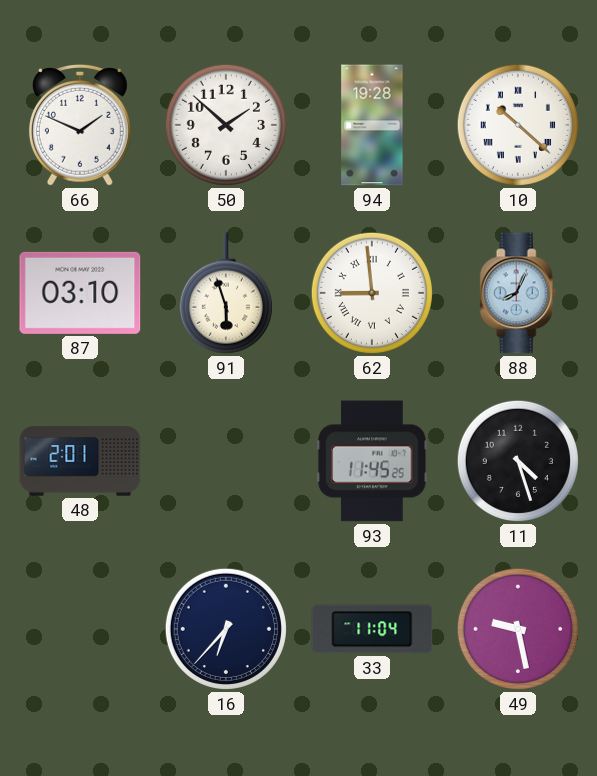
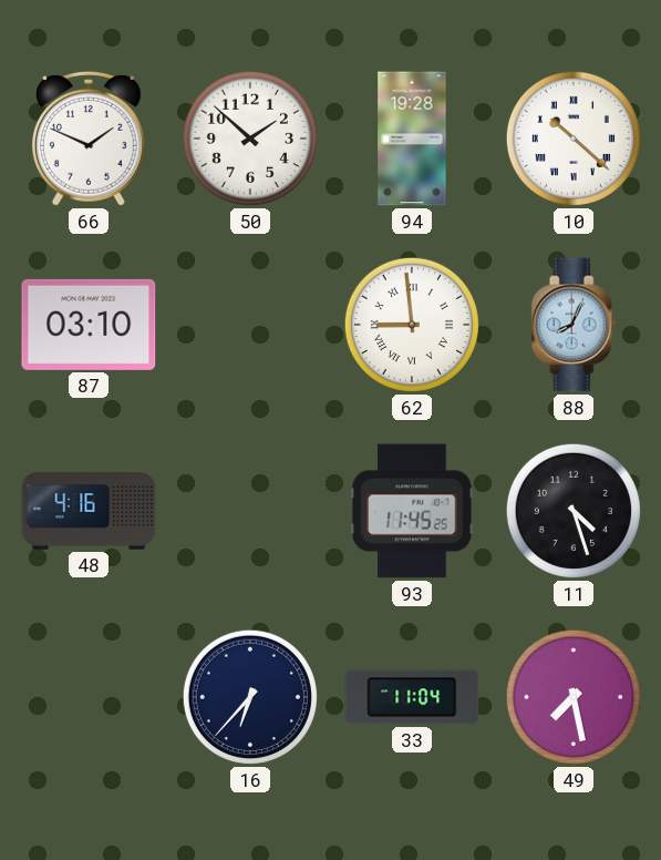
91: 5:57 -> none (226, 293)
48: 2:01 -> 4:16 (89, 511)
49: 9:28 -> 7:28 (574, 697)
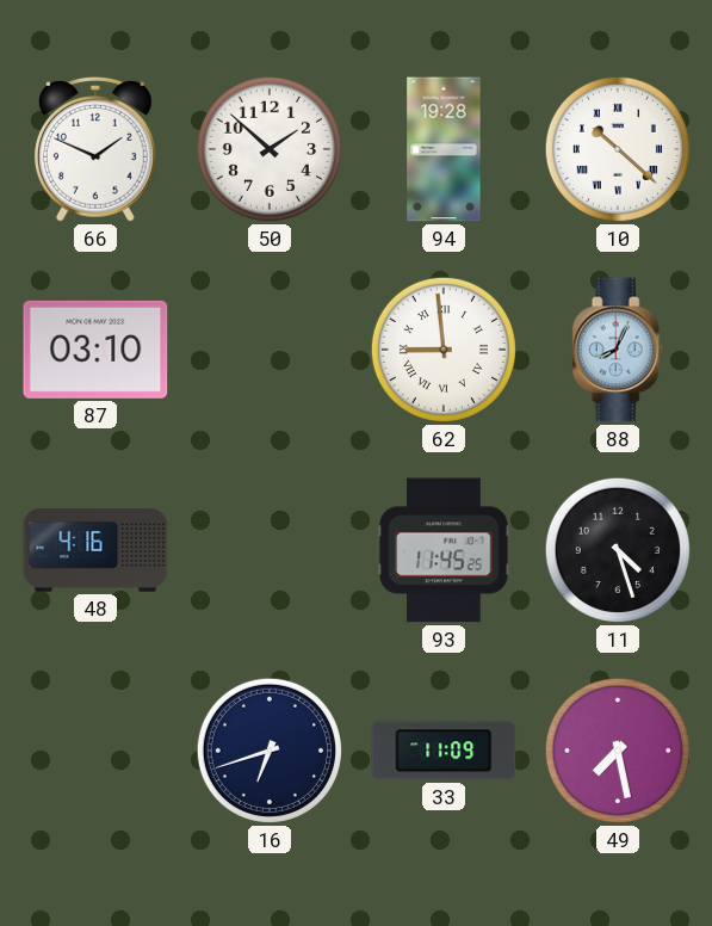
16: 6:37 -> 6:42 (270, 751)
33: 11:04 -> 11:09 (444, 751)
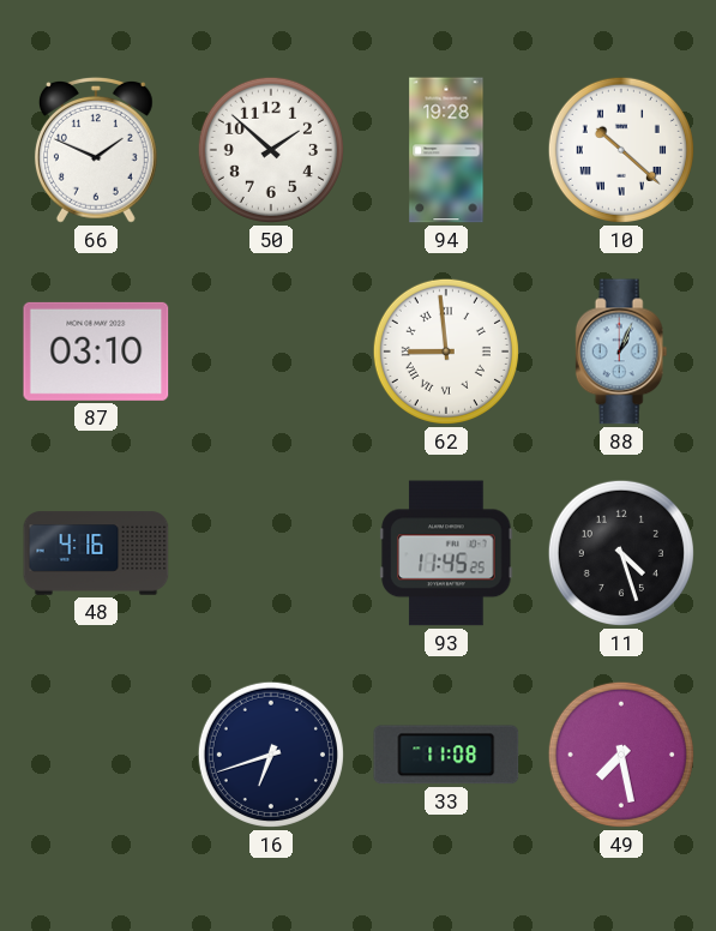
88: 8:04 -> 1:04 (621, 352)
33: 11:09 -> 11:08 (446, 755)
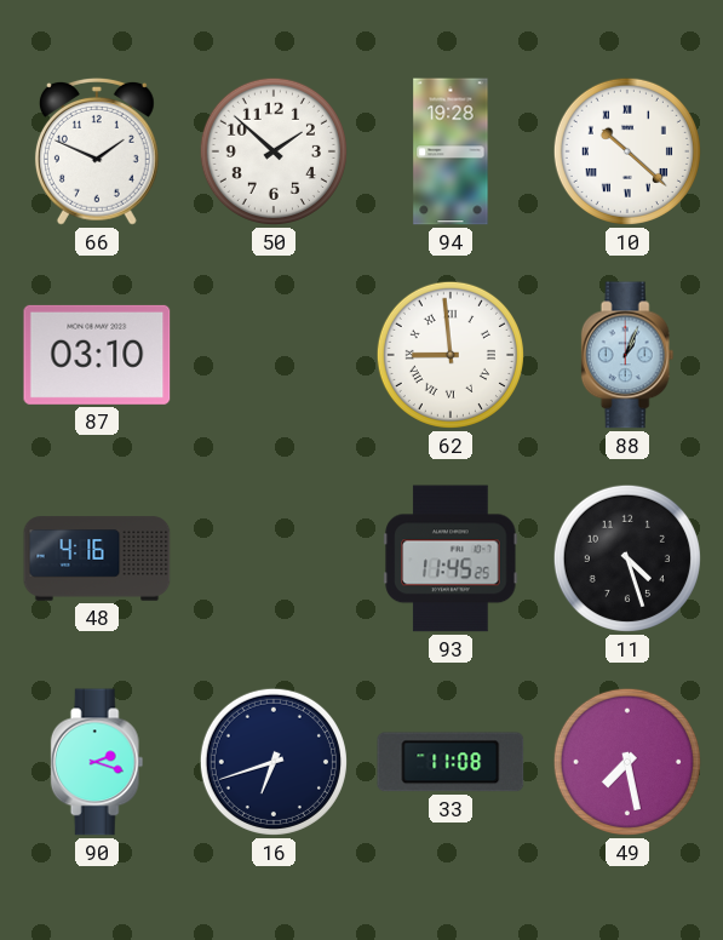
90: none -> 2:18 (97, 762)
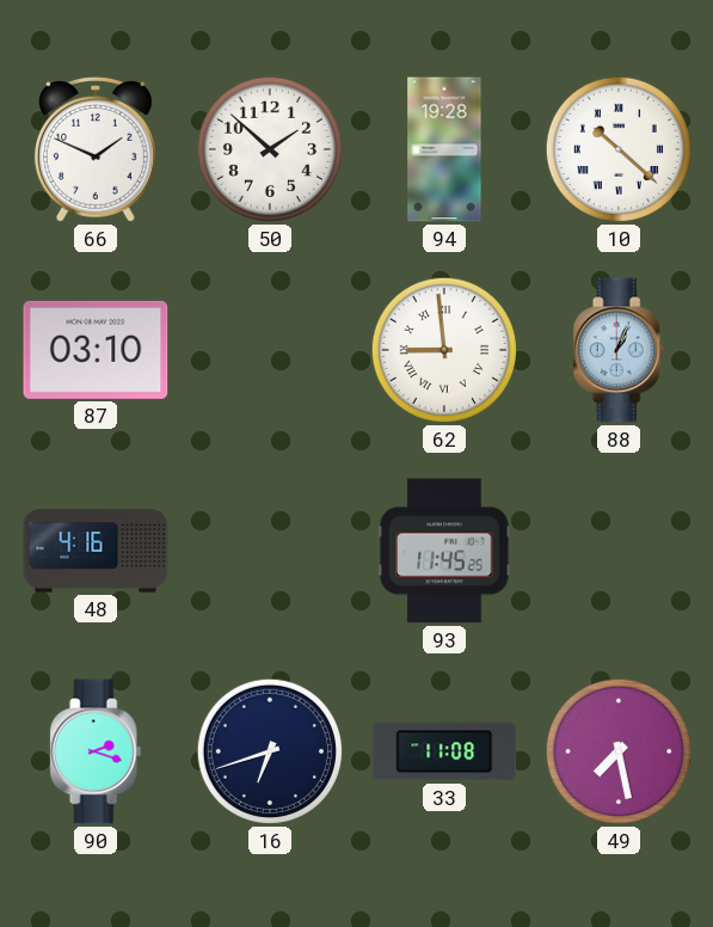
11: 4:27 -> none (627, 558)
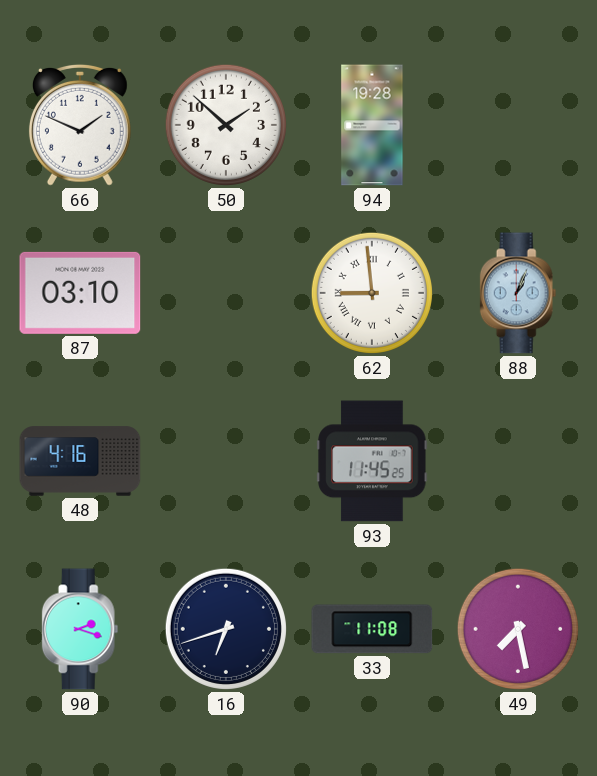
10: 10:22 -> none (619, 149)
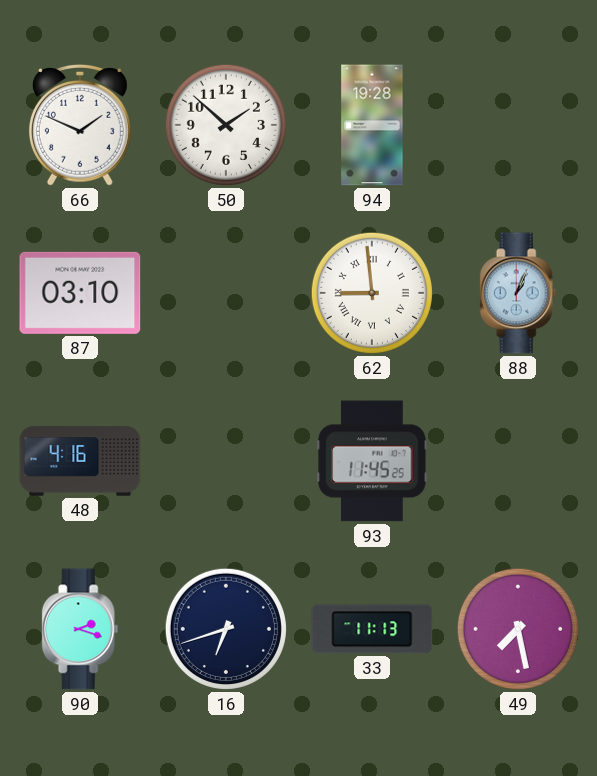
33: 11:08 -> 11:13 (372, 629)
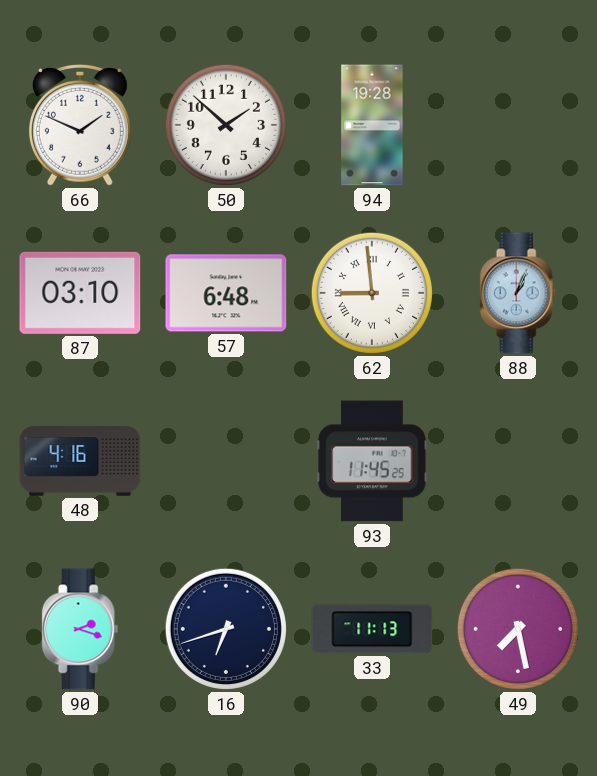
57: none -> 6:48 (226, 293)
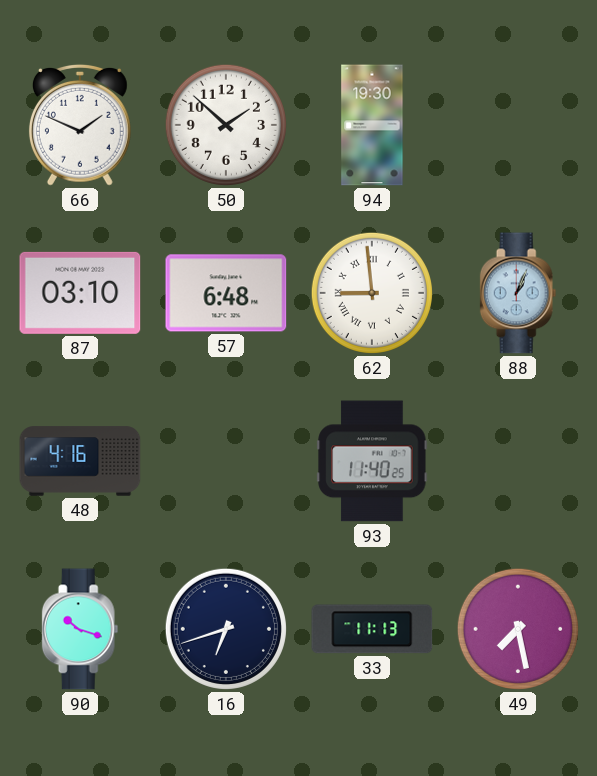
94: 19:28 -> 19:30 (372, 125)
93: 11:45 -> 11:40 (372, 461)
90: 2:18 -> 10:18 (80, 629)
